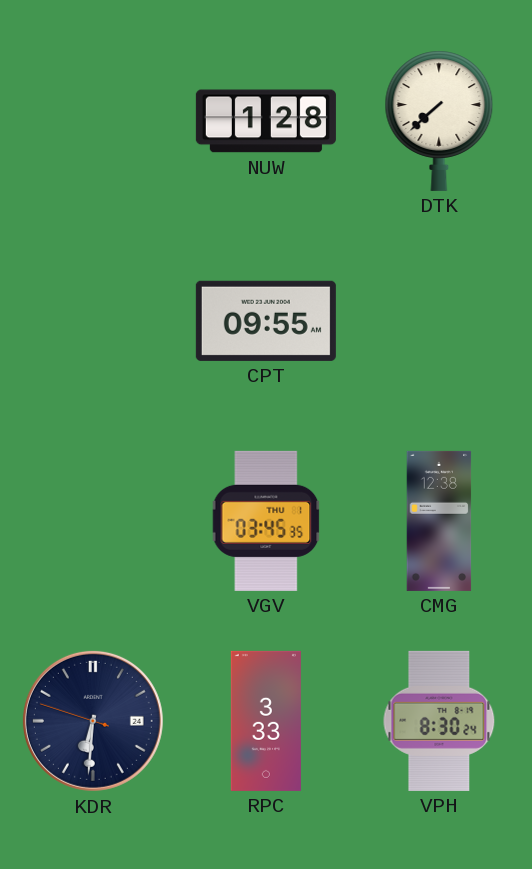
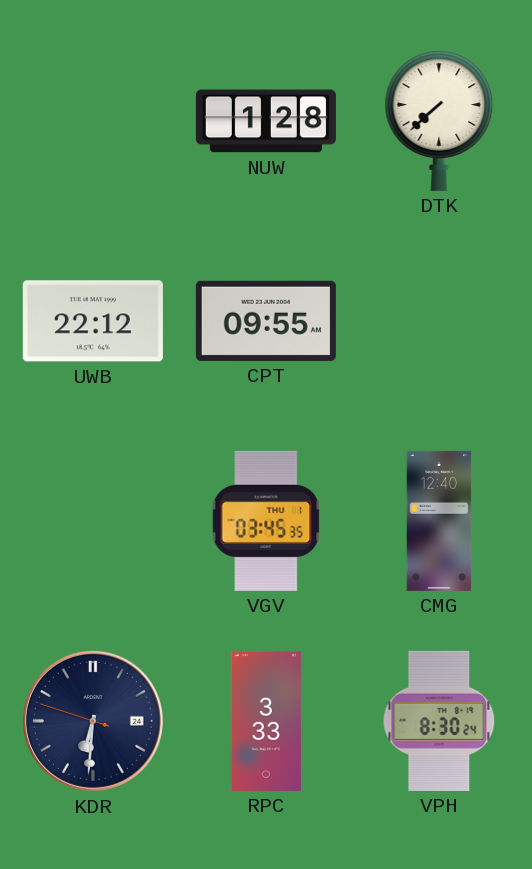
UWB: none -> 22:12 (93, 321)
CMG: 12:38 -> 12:40 (439, 521)
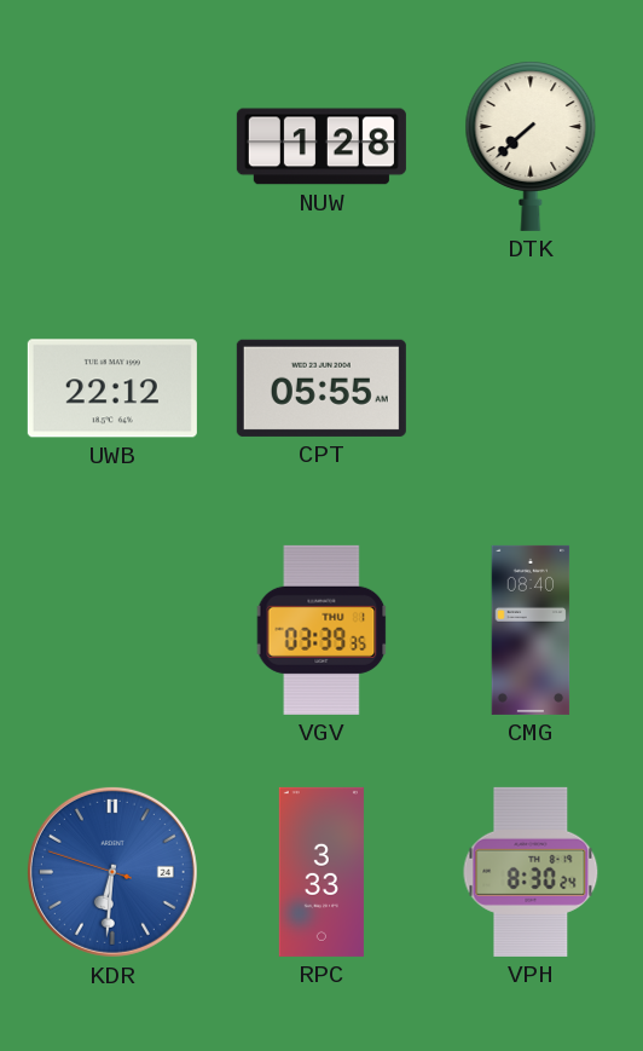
CPT: 09:55 -> 05:55 (321, 388)
VGV: 03:45 -> 03:39 (321, 630)
CMG: 12:40 -> 08:40 (531, 630)
KDR dial: navy -> blue (112, 872)
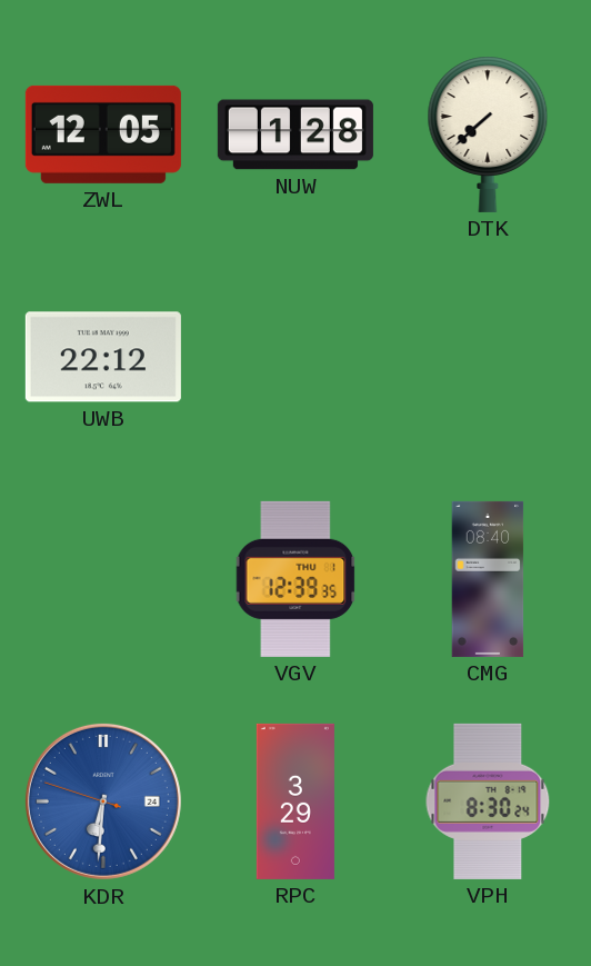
ZWL: none -> 12:05 (103, 135)
CPT: 05:55 -> none (321, 388)
VGV: 03:39 -> 12:39 (295, 579)
RPC: 3:33 -> 3:29 (295, 801)
